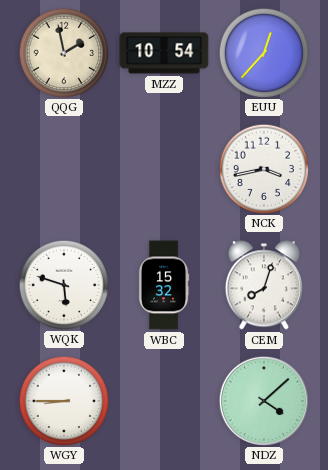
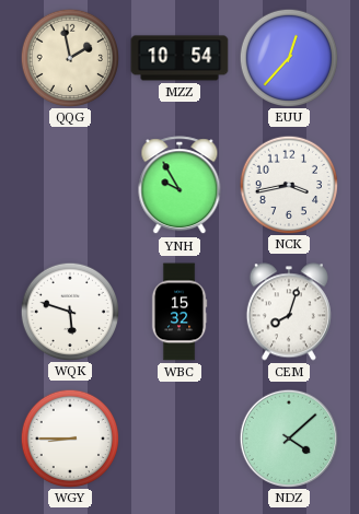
YNH: none -> 9:55 (179, 186)
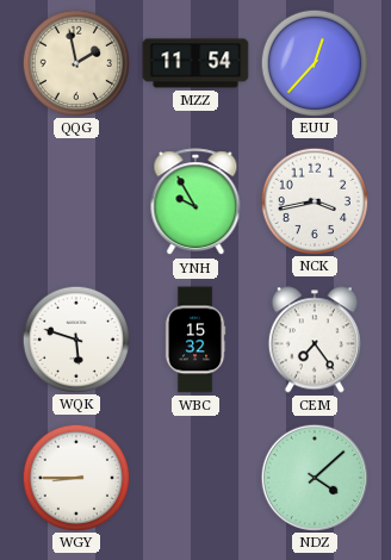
MZZ: 10:54 -> 11:54 (195, 63)
CEM: 8:03 -> 7:24 (315, 340)
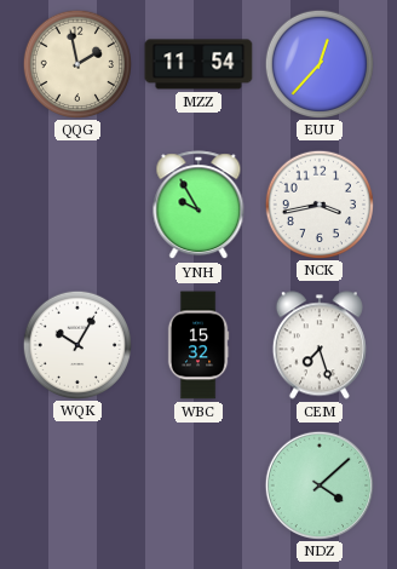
WQK: 5:48 -> 10:05 (76, 344)
CEM: 7:24 -> 7:27 (320, 345)
WGY: 8:45 -> none (75, 477)
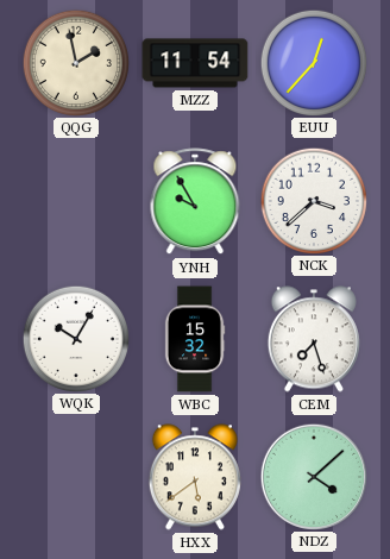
NCK: 3:43 -> 3:38 (313, 200)
HXX: none -> 5:39 (195, 477)
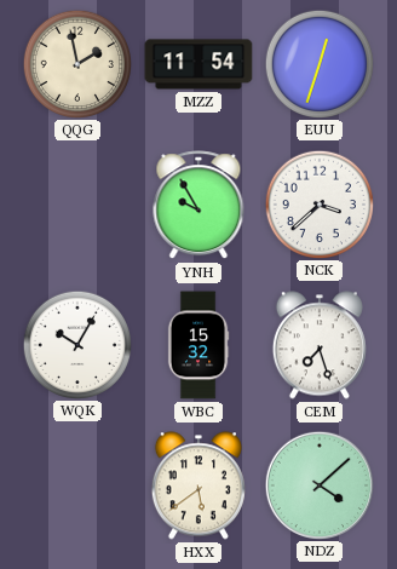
EUU: 12:37 -> 12:33 (318, 63)
